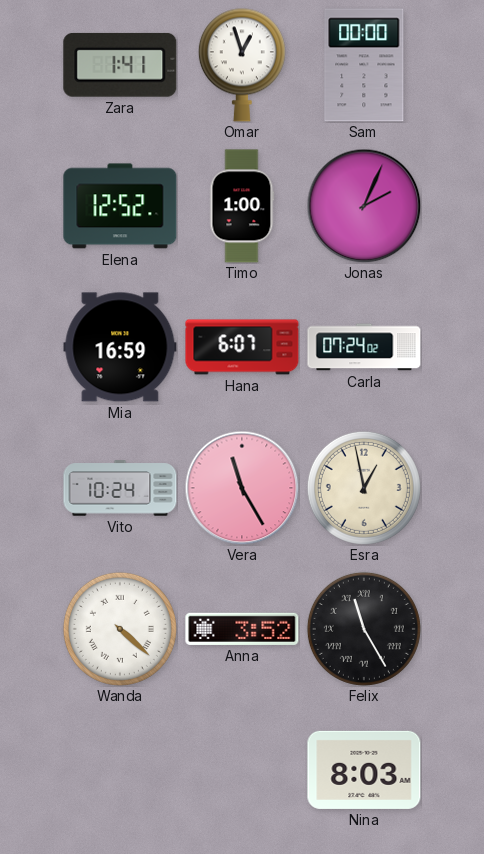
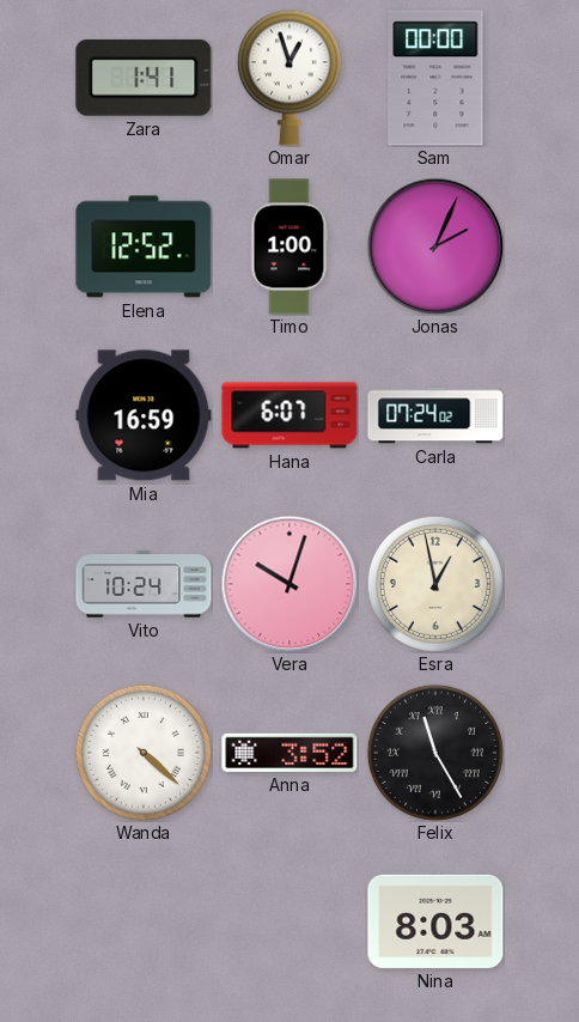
Vera: 11:25 -> 10:03 (289, 584)
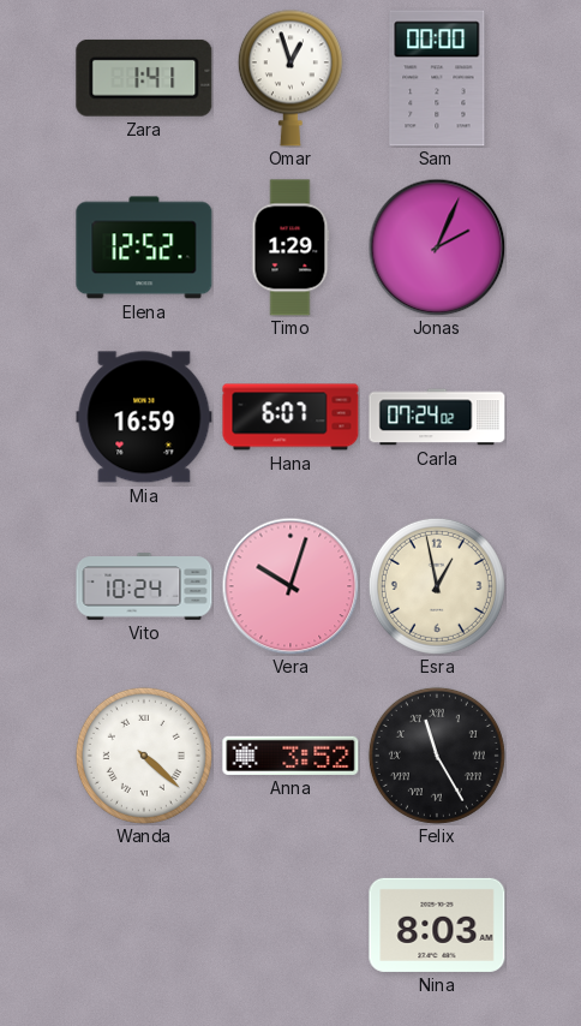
Timo: 1:00 -> 1:29 (290, 247)
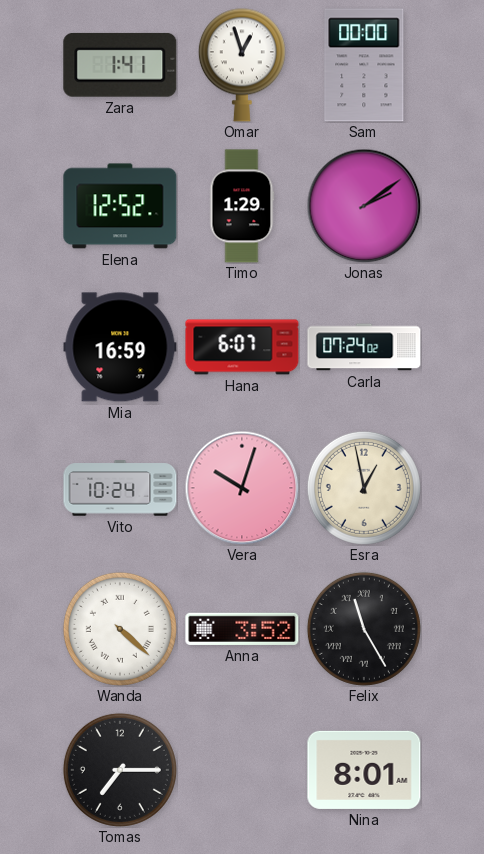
Jonas: 2:04 -> 2:09 (364, 206)
Tomas: none -> 7:15 (120, 770)
Nina: 8:03 -> 8:01 (364, 770)
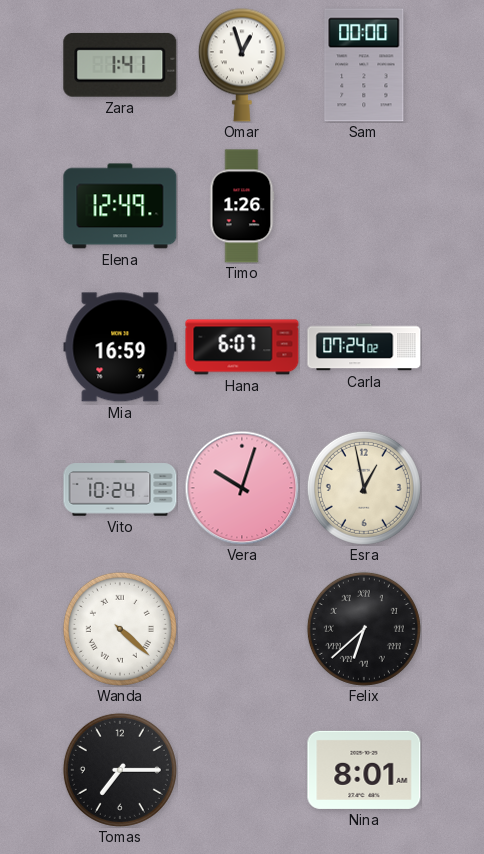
Elena: 12:52 -> 12:49 (120, 206)
Timo: 1:29 -> 1:26 (242, 206)
Jonas: 2:09 -> none (364, 206)
Anna: 3:52 -> none (242, 629)
Felix: 11:25 -> 6:38 (364, 629)
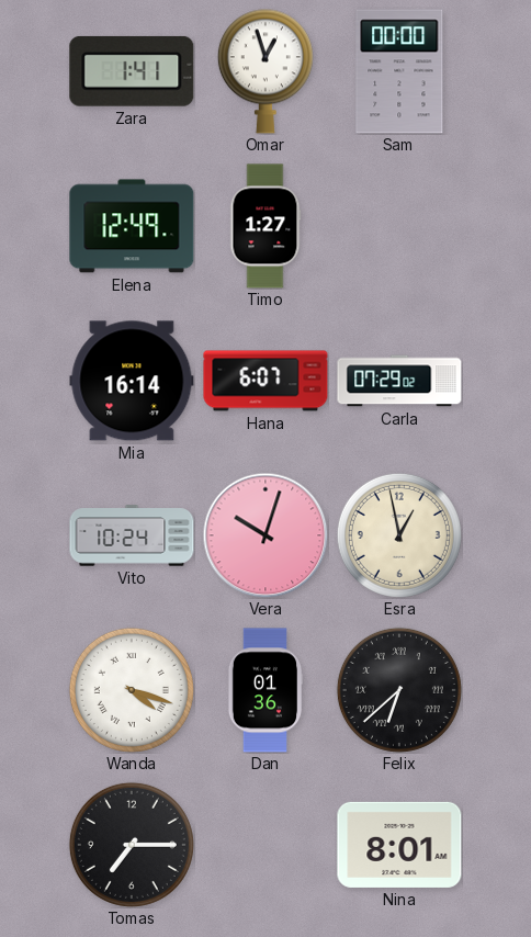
Timo: 1:26 -> 1:27 (265, 226)
Mia: 16:59 -> 16:14 (132, 381)
Carla: 07:24 -> 07:29 (399, 381)
Wanda: 4:22 -> 4:18 (132, 690)
Dan: none -> 01:36 (265, 690)
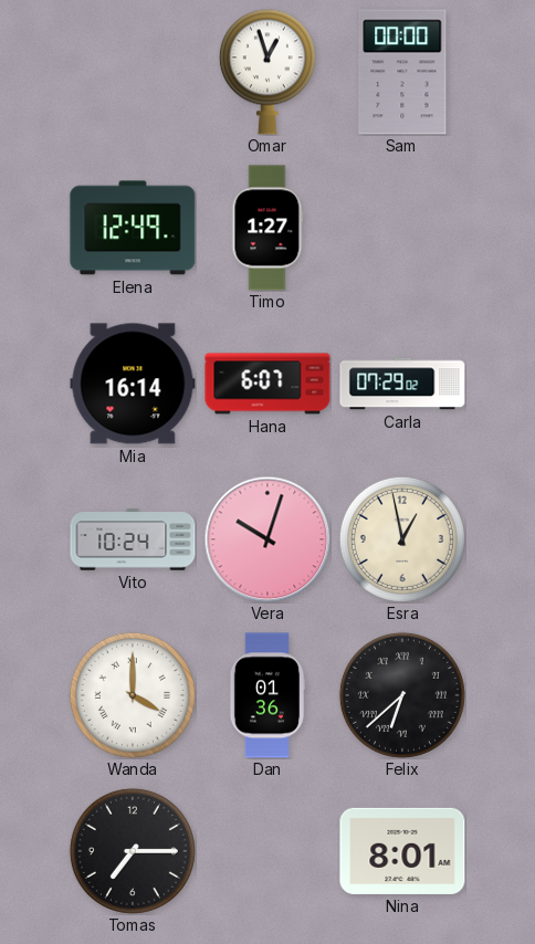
Zara: 1:41 -> none (132, 71)
Wanda: 4:18 -> 4:00 (133, 695)
